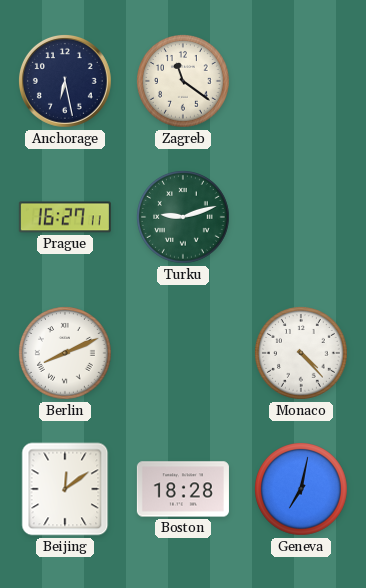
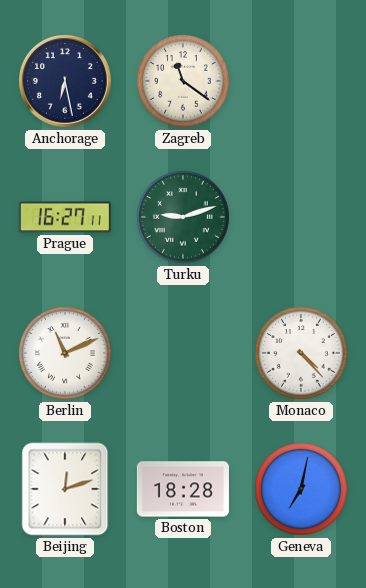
Berlin: 8:11 -> 11:11 (66, 354)
Beijing: 12:09 -> 12:12 (65, 489)
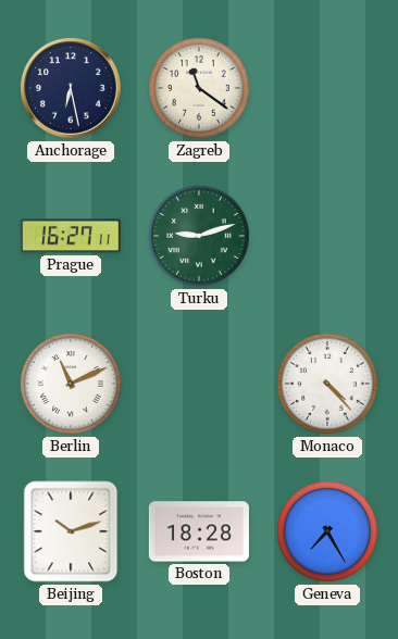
Beijing: 12:12 -> 10:12 (71, 531)
Geneva: 7:02 -> 7:25 (328, 532)
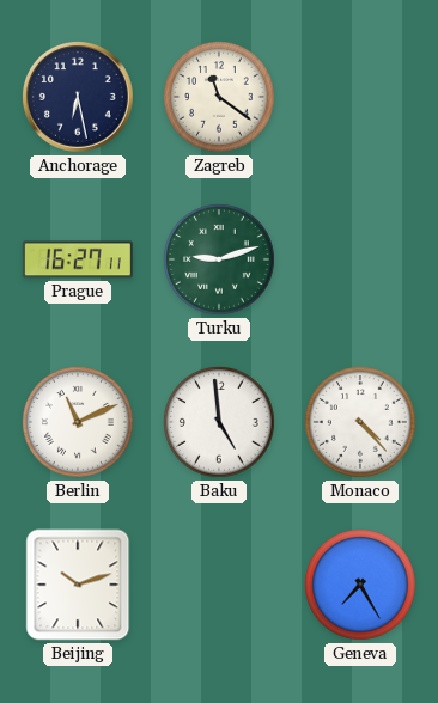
Baku: none -> 4:59 (220, 423)
Boston: 18:28 -> none (199, 531)
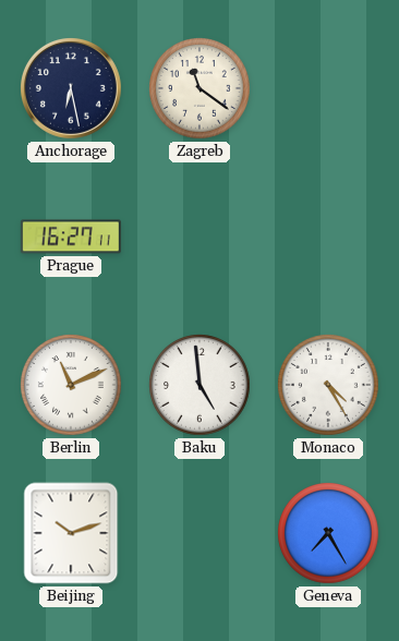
Turku: 9:12 -> none (220, 261)
Monaco: 4:23 -> 4:25 (329, 386)
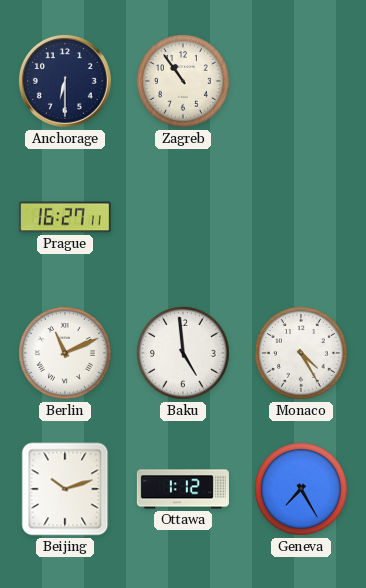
Anchorage: 6:28 -> 6:30 (65, 81)
Zagreb: 11:21 -> 10:54 (184, 82)
Ottawa: none -> 1:12 (183, 489)
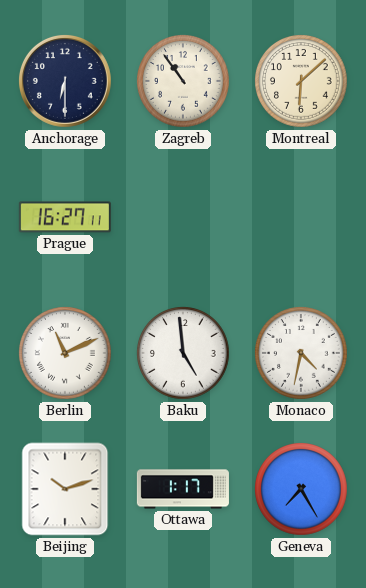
Montreal: none -> 6:08 (302, 82)
Monaco: 4:25 -> 4:32 (302, 354)
Ottawa: 1:12 -> 1:17 (183, 489)
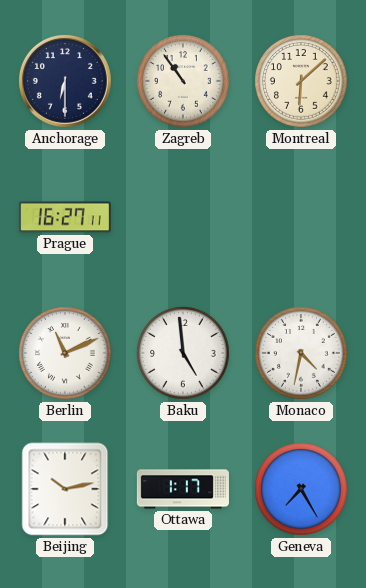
Beijing: 10:12 -> 10:13 (65, 489)
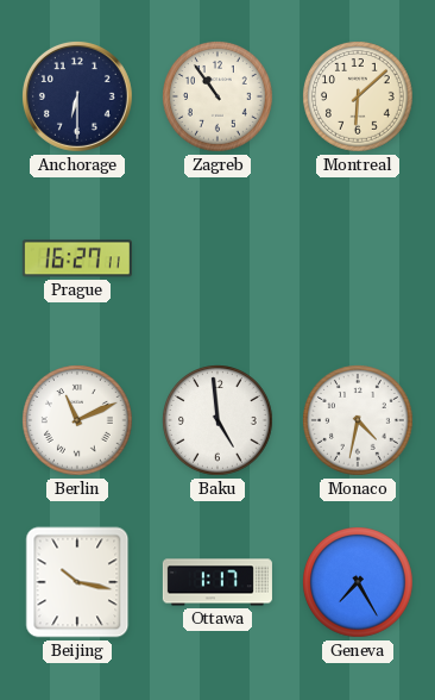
Beijing: 10:13 -> 10:17 (77, 582)
